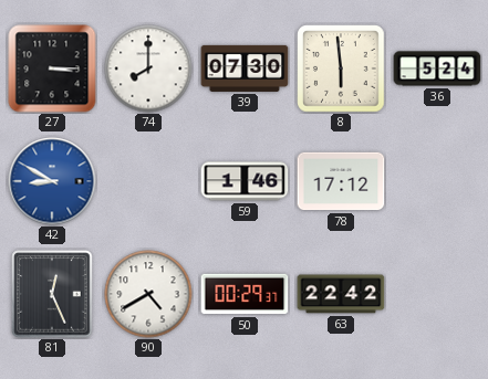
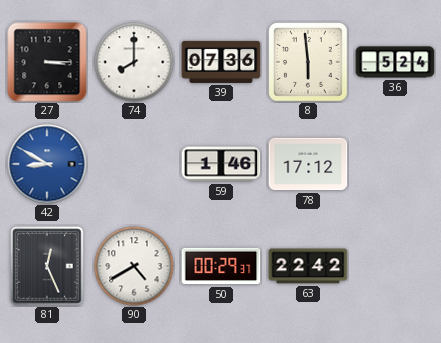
39: 07:30 -> 07:36 (221, 62)
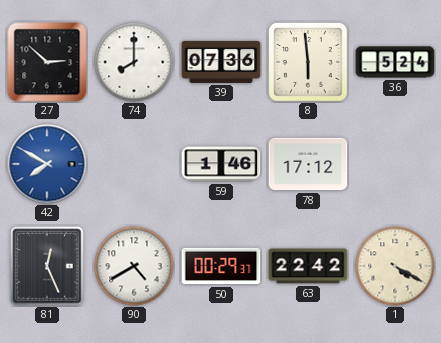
27: 3:15 -> 2:52 (47, 62)
42: 8:50 -> 7:50 (47, 164)
1: none -> 4:20 (395, 266)
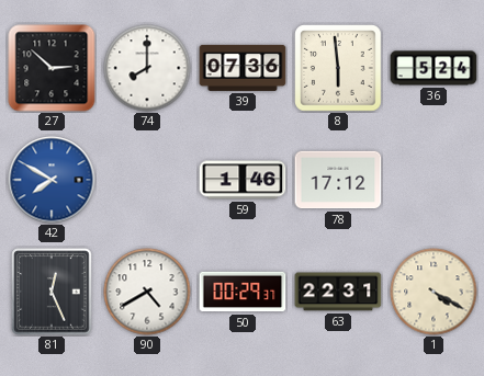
63: 22:42 -> 22:31 (338, 292)
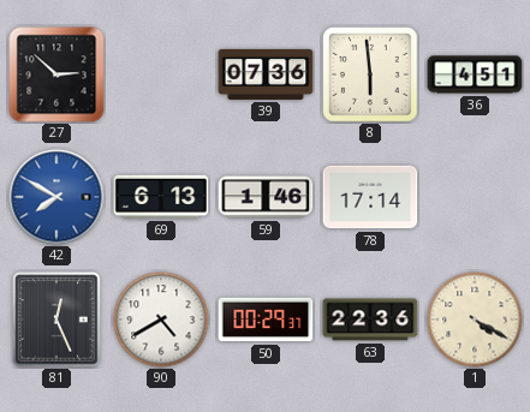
74: 8:00 -> none (147, 68)
36: 5:24 -> 4:51 (475, 74)
69: none -> 6:13 (161, 197)
78: 17:12 -> 17:14 (370, 197)
63: 22:31 -> 22:36 (370, 320)
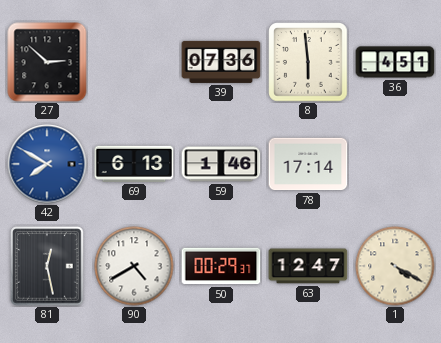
81: 12:26 -> 12:28 (47, 266)
63: 22:36 -> 12:47 (308, 266)
